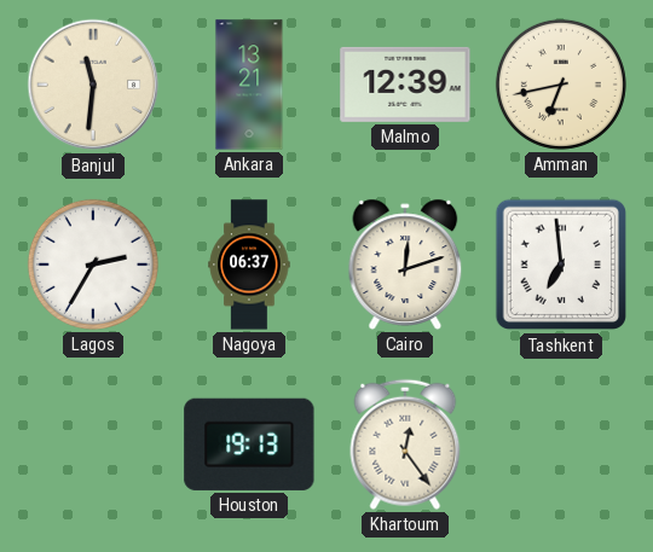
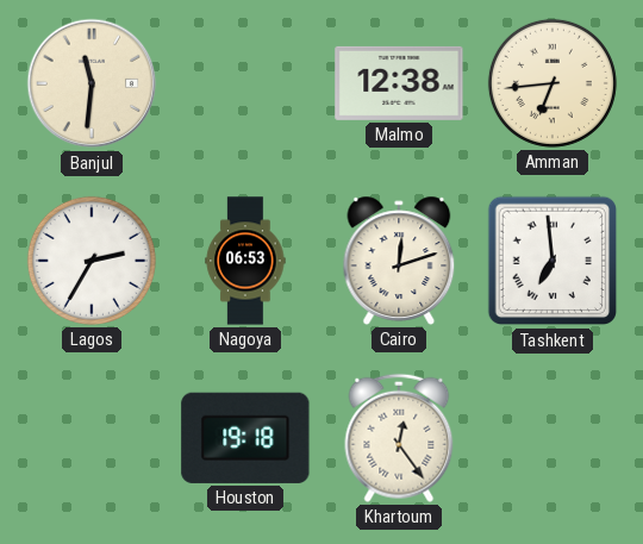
Ankara: 13:21 -> none (249, 85)
Malmo: 12:39 -> 12:38 (399, 83)
Amman: 6:43 -> 6:44 (553, 83)
Nagoya: 06:37 -> 06:53 (245, 261)
Houston: 19:13 -> 19:18 (245, 438)
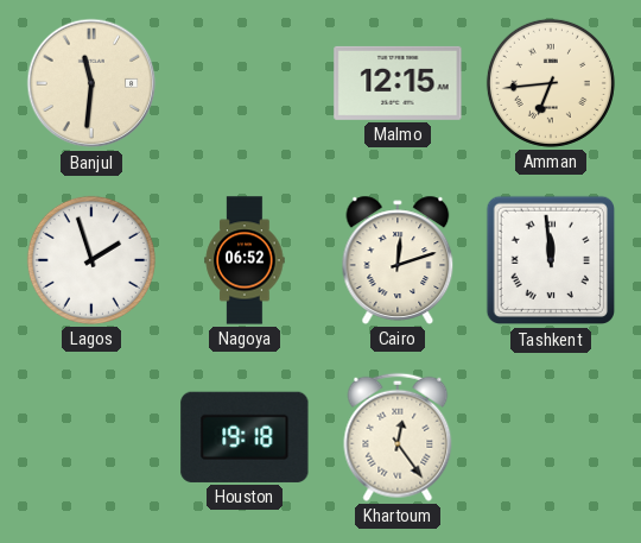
Malmo: 12:38 -> 12:15 (398, 83)
Lagos: 2:35 -> 1:57 (91, 260)
Nagoya: 06:53 -> 06:52 (245, 260)
Tashkent: 6:59 -> 11:59 (551, 260)
